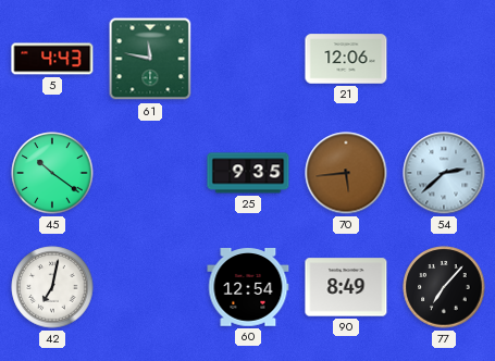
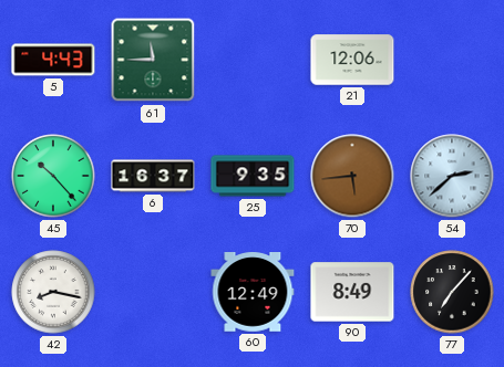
61: 11:47 -> 11:45 (153, 60)
45: 10:21 -> 10:23 (53, 176)
6: none -> 16:37 (153, 176)
42: 7:02 -> 8:17 (53, 292)
60: 12:54 -> 12:49 (253, 293)
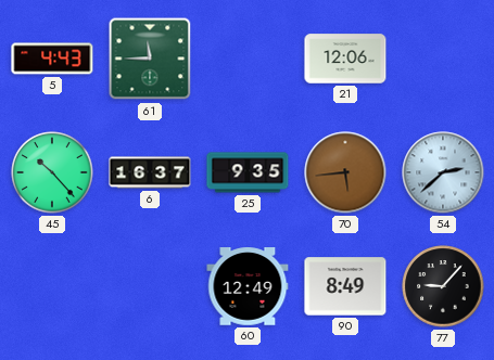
42: 8:17 -> none (53, 292)
77: 7:07 -> 9:07 (443, 286)
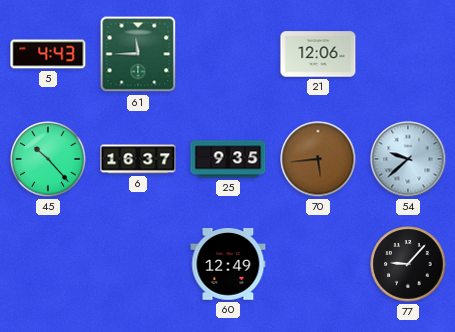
54: 2:38 -> 9:38 (408, 159)
90: 8:49 -> none (345, 286)
